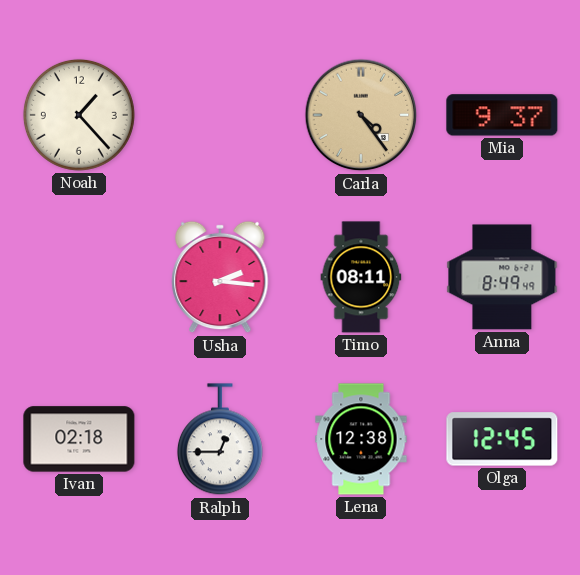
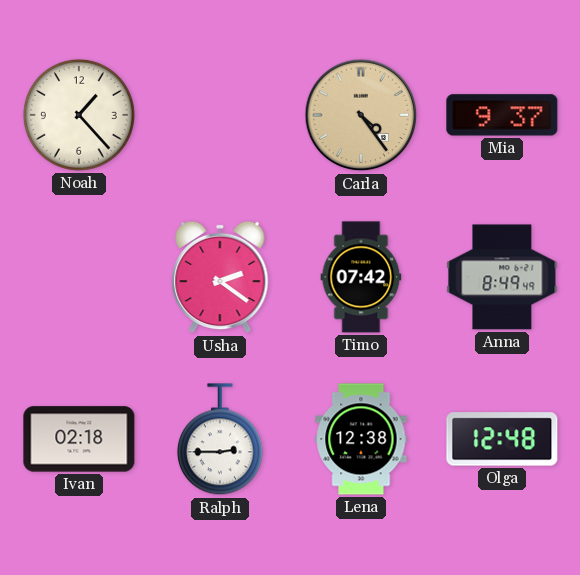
Usha: 2:16 -> 2:21 (220, 277)
Timo: 08:11 -> 07:42 (361, 277)
Ralph: 12:45 -> 2:45 (220, 440)
Olga: 12:45 -> 12:48 (502, 439)
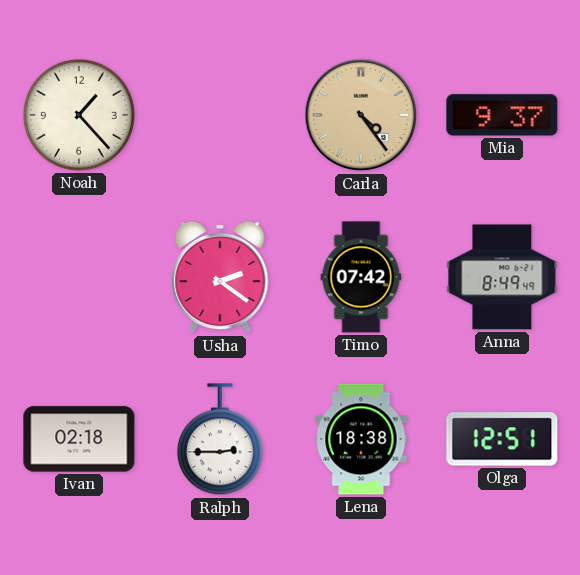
Lena: 12:38 -> 18:38 (361, 439)
Olga: 12:48 -> 12:51 (502, 439)
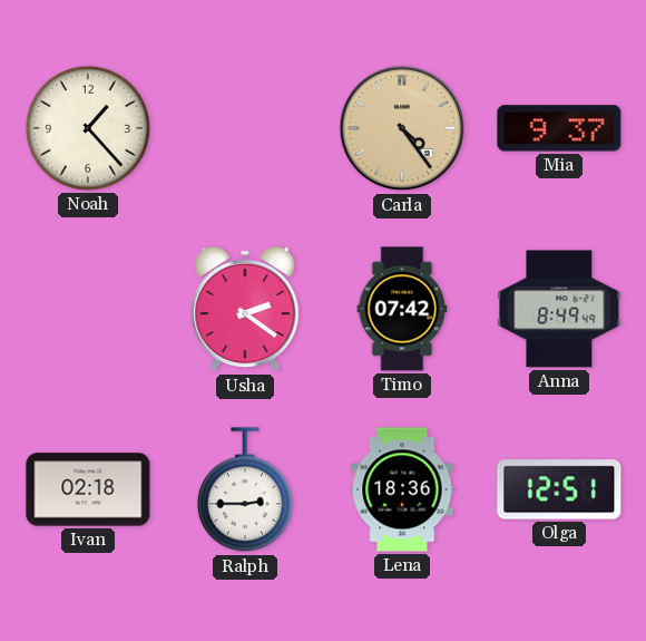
Lena: 18:38 -> 18:36 (402, 489)
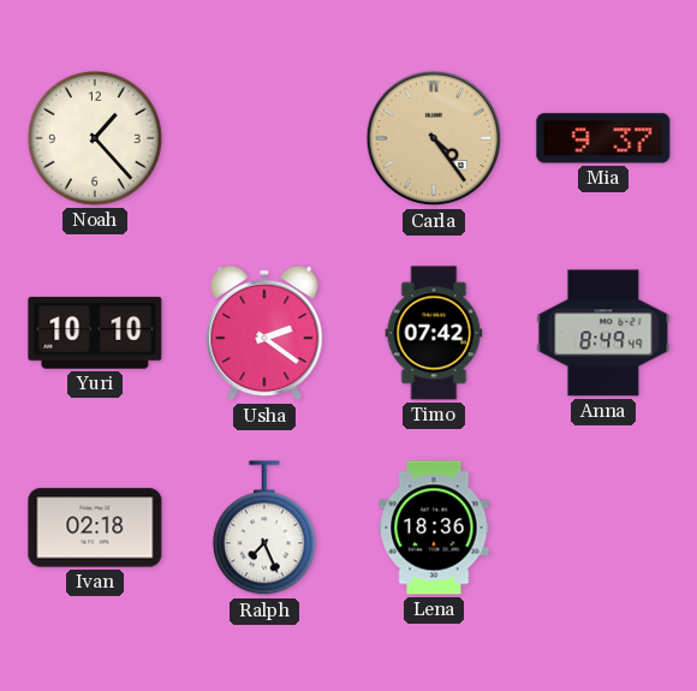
Yuri: none -> 10:10 (95, 333)
Ralph: 2:45 -> 7:26 (264, 529)
Olga: 12:51 -> none (559, 489)
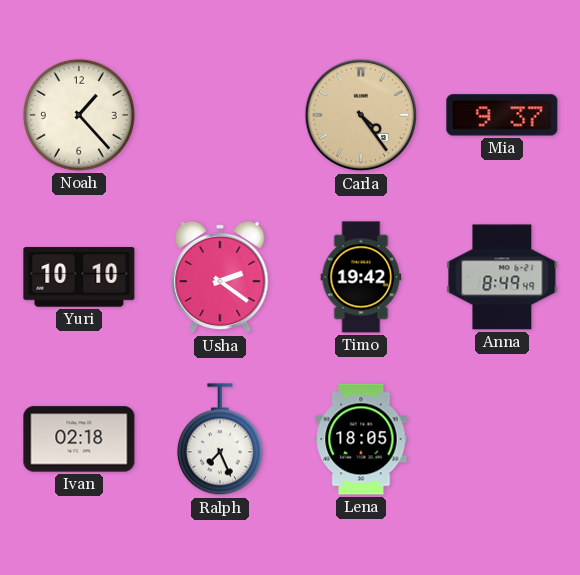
Timo: 07:42 -> 19:42 (361, 277)
Lena: 18:36 -> 18:05 (361, 439)
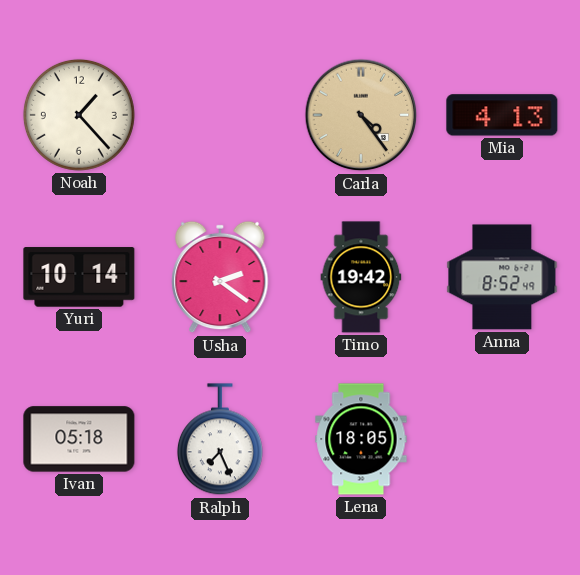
Mia: 9:37 -> 4:13 (502, 115)
Yuri: 10:10 -> 10:14 (79, 277)
Anna: 8:49 -> 8:52 (502, 277)
Ivan: 02:18 -> 05:18 (79, 439)
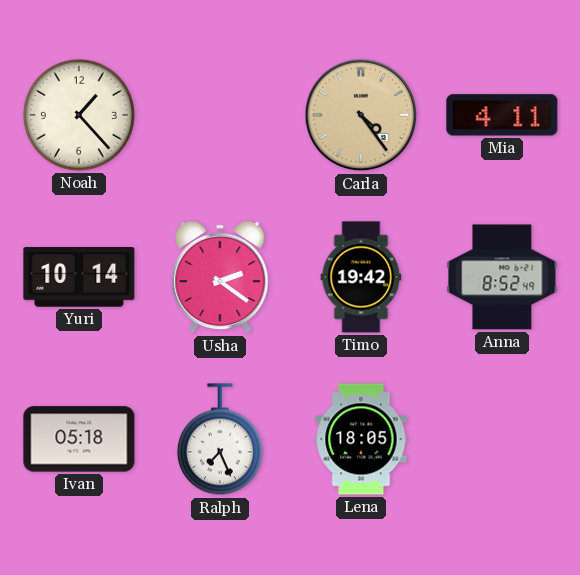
Mia: 4:13 -> 4:11 (502, 115)
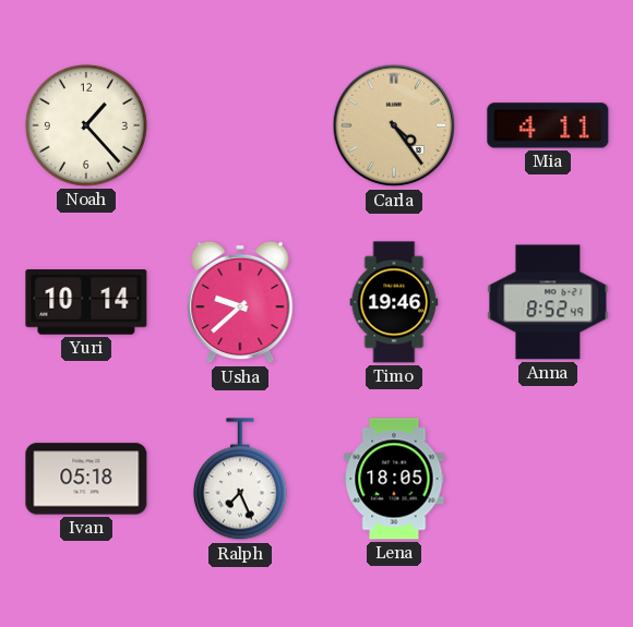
Usha: 2:21 -> 9:38 (240, 302)
Timo: 19:42 -> 19:46 (394, 302)
